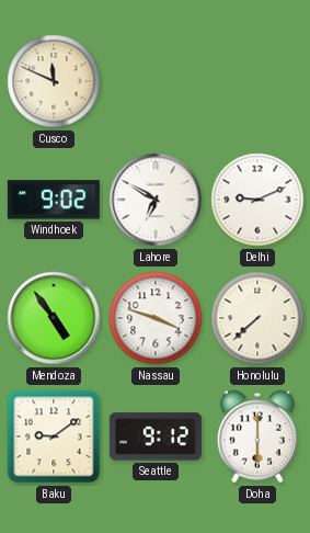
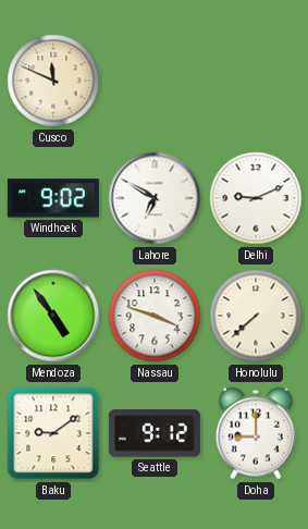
Doha: 6:00 -> 9:00 (256, 433)
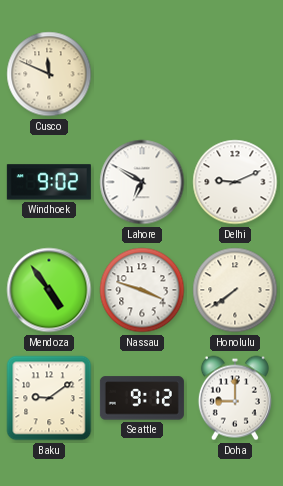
Honolulu: 7:38 -> 7:39 (235, 290)
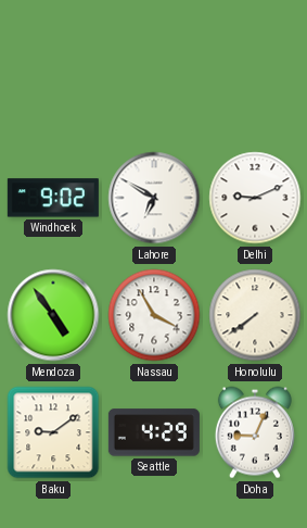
Cusco: 11:49 -> none (49, 74)
Nassau: 3:48 -> 3:55 (154, 315)
Seattle: 9:12 -> 4:29 (154, 432)
Doha: 9:00 -> 9:04 (255, 432)
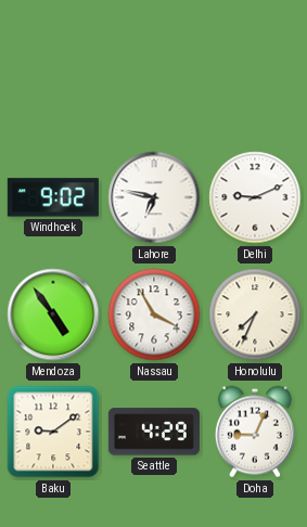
Lahore: 6:50 -> 6:47 (154, 197)
Honolulu: 7:39 -> 7:34 (255, 314)
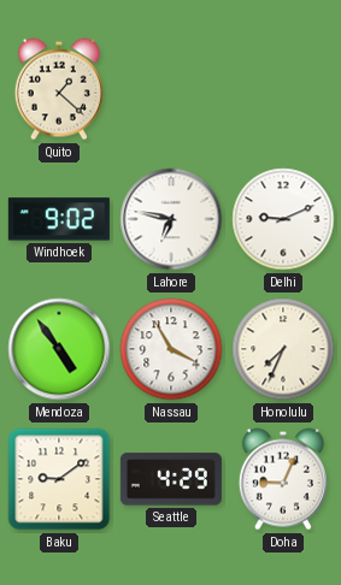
Quito: none -> 1:22 (59, 89)
